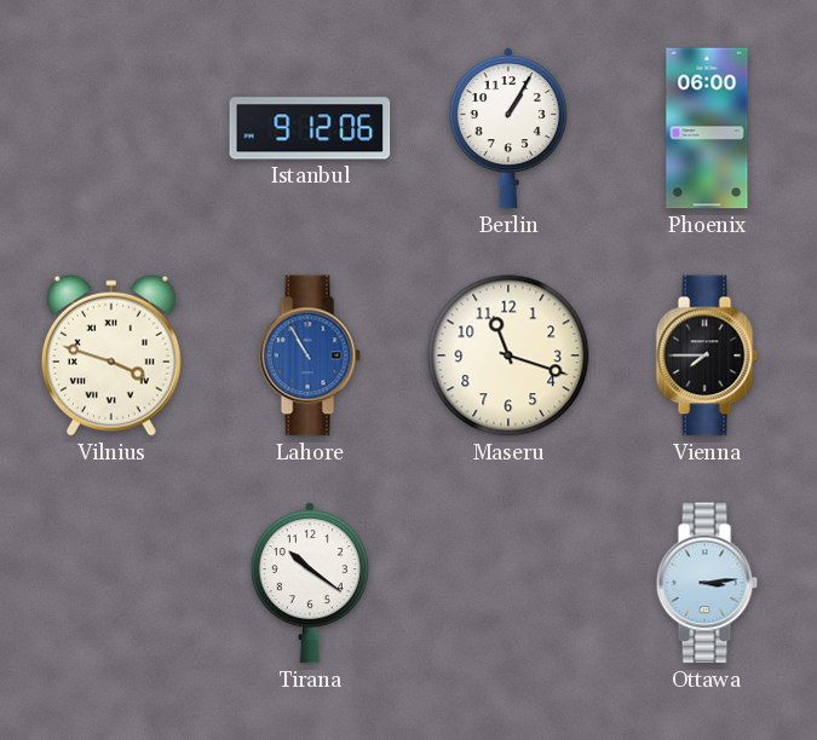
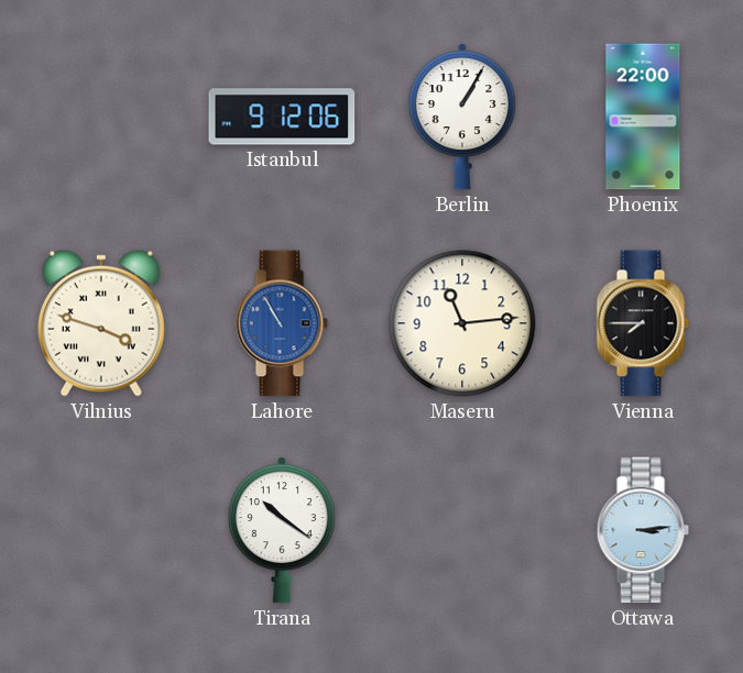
Phoenix: 06:00 -> 22:00 (643, 117)
Maseru: 11:18 -> 11:14 (462, 323)
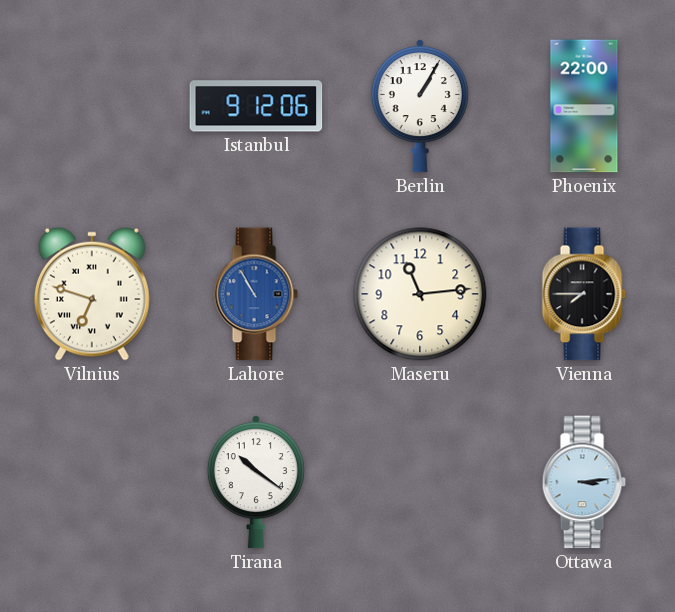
Vilnius: 3:48 -> 6:48 (92, 294)
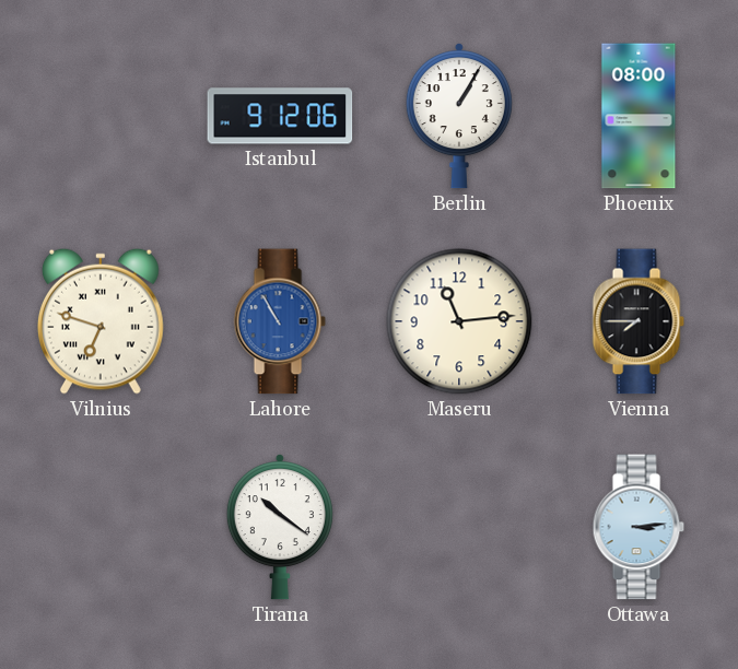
Phoenix: 22:00 -> 08:00 (639, 116)
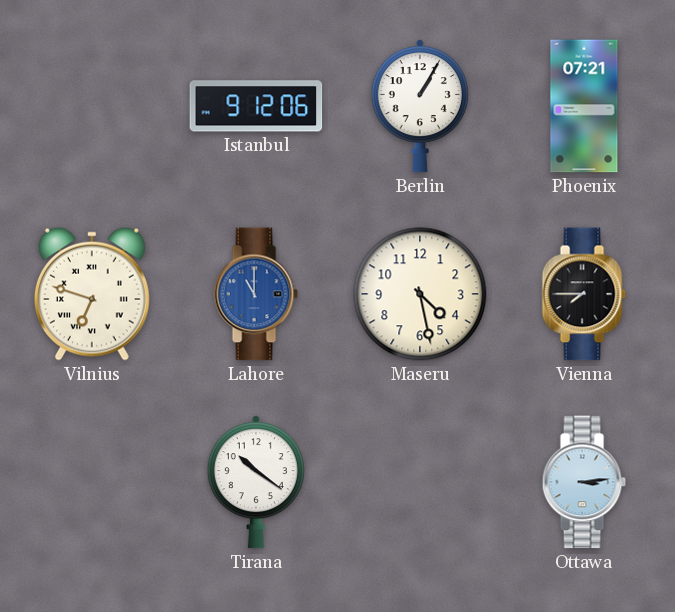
Phoenix: 08:00 -> 07:21 (584, 106)
Lahore: 10:55 -> 11:00 (256, 294)
Maseru: 11:14 -> 4:28 (420, 294)
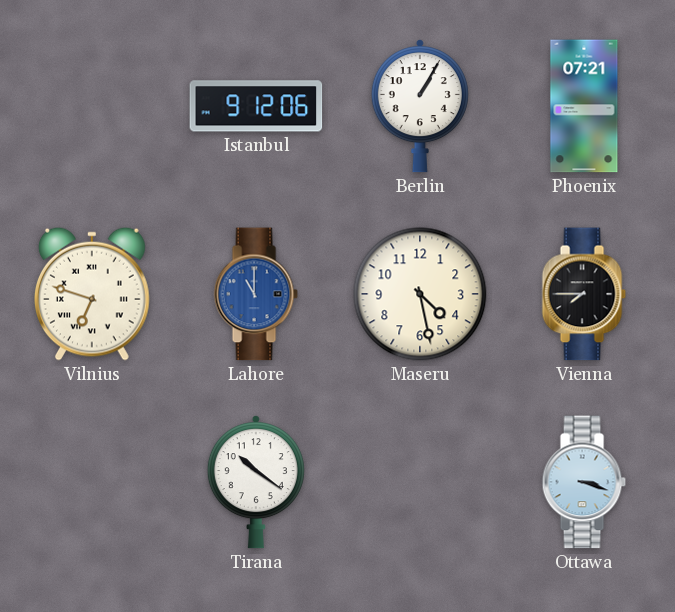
Ottawa: 3:14 -> 3:18 (584, 482)
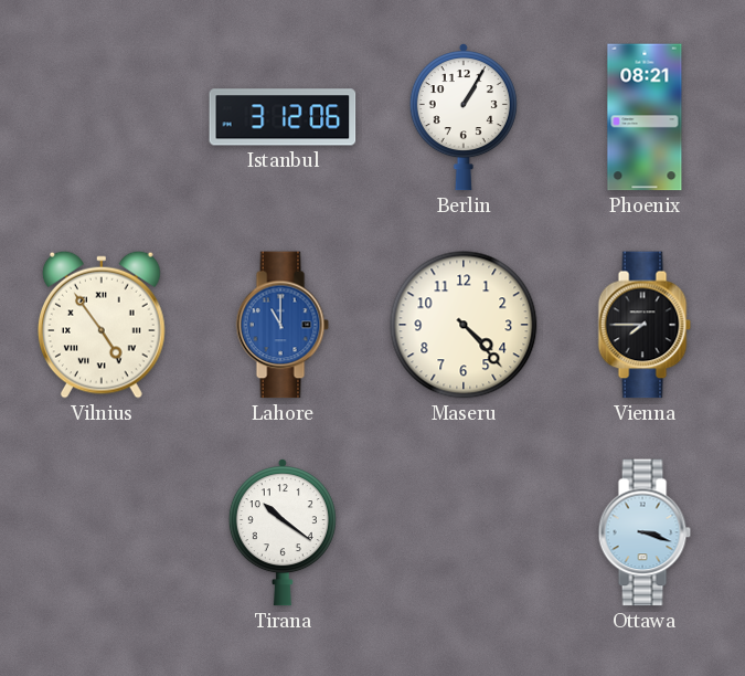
Istanbul: 9:12 -> 3:12 (283, 117)
Phoenix: 07:21 -> 08:21 (645, 117)
Vilnius: 6:48 -> 4:54 (102, 325)
Maseru: 4:28 -> 4:23 (464, 325)
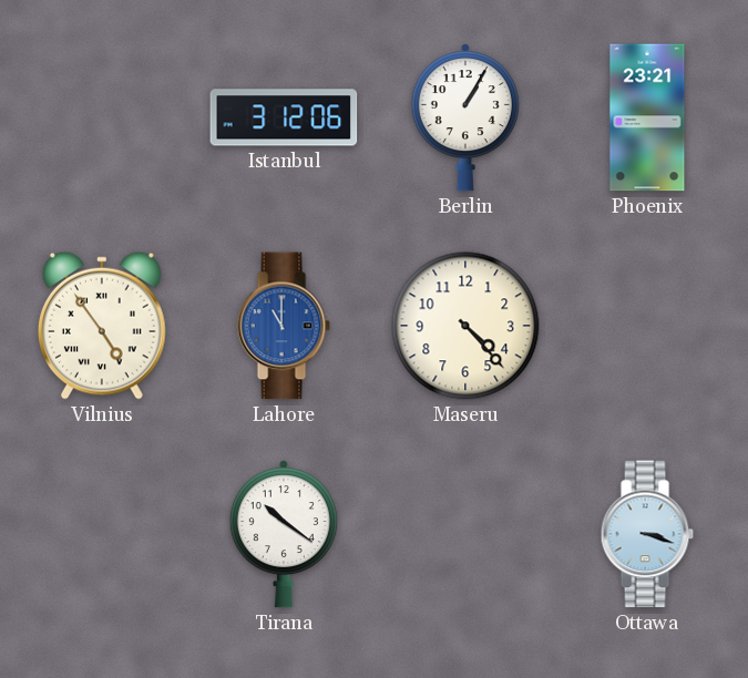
Phoenix: 08:21 -> 23:21 (647, 117)
Vienna: 7:45 -> none (645, 325)
